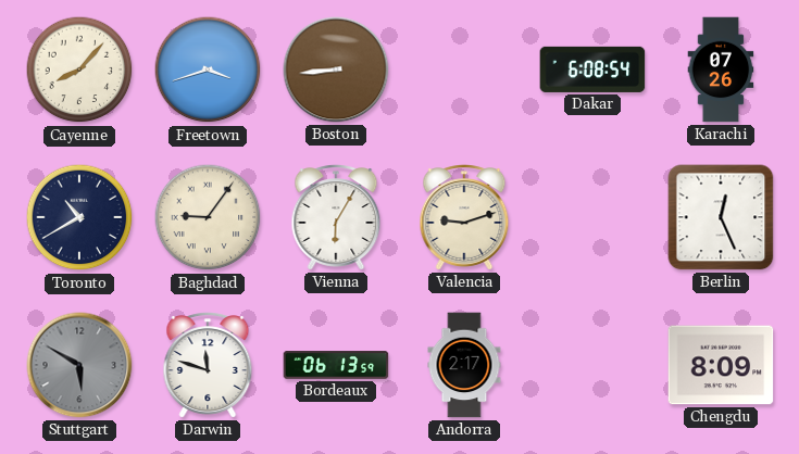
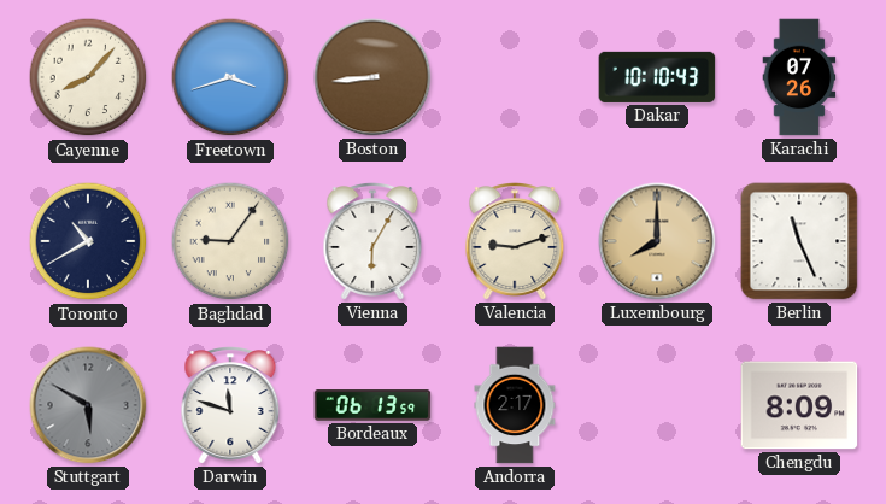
Dakar: 6:08 -> 10:10 (657, 77)
Luxembourg: none -> 8:00 (657, 241)
Berlin: 12:26 -> 11:26 (799, 241)
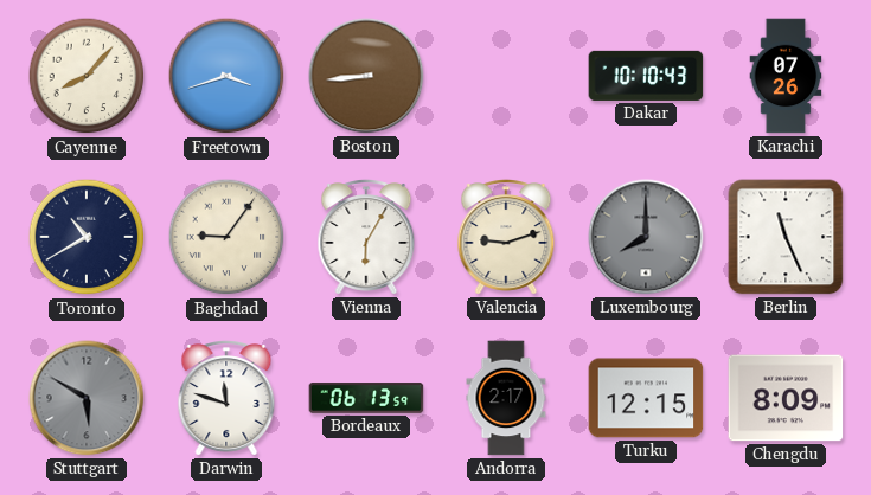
Luxembourg dial: champagne -> grey (646, 237)
Turku: none -> 12:15 (646, 398)
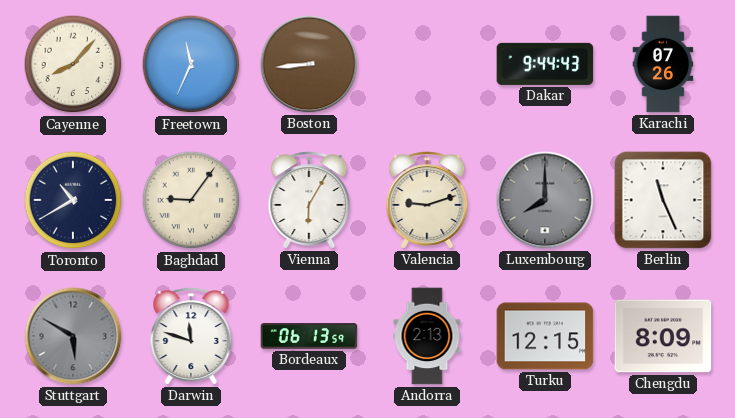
Freetown: 3:42 -> 11:34 (191, 64)
Dakar: 10:10 -> 9:44 (545, 64)
Andorra: 2:17 -> 2:13 (427, 336)
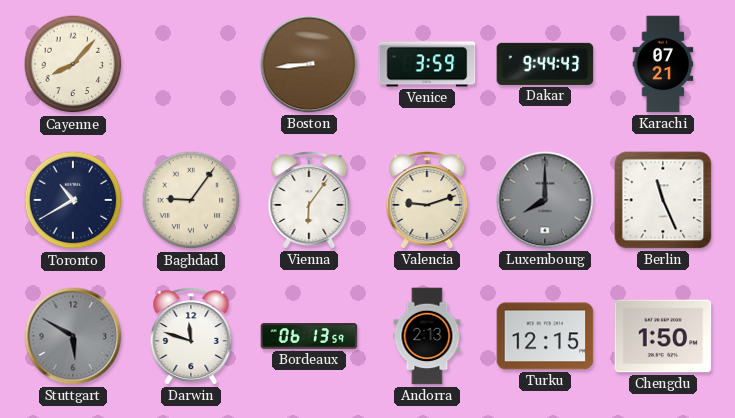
Freetown: 11:34 -> none (191, 64)
Venice: none -> 3:59 (427, 64)
Karachi: 07:26 -> 07:21 (663, 64)
Vienna: 6:05 -> 6:06 (309, 200)
Chengdu: 8:09 -> 1:50 (663, 336)
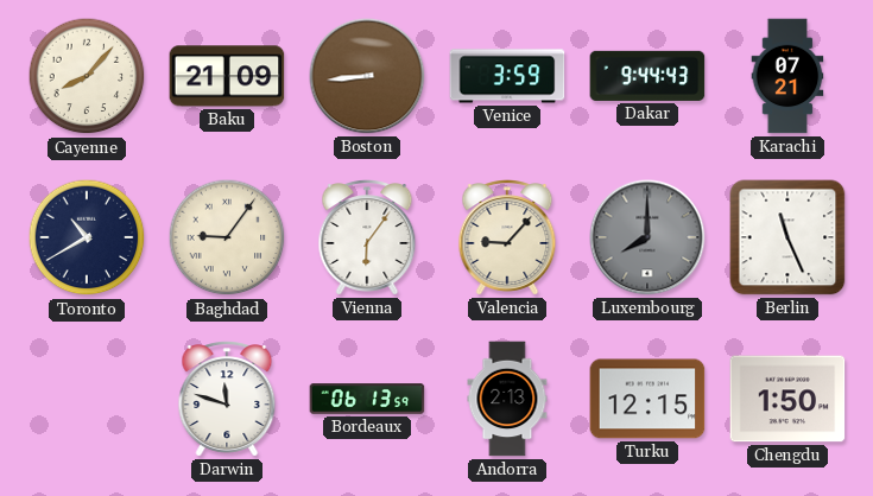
Baku: none -> 21:09 (227, 76)
Valencia: 9:12 -> 9:07 (507, 237)
Stuttgart: 5:50 -> none (73, 336)
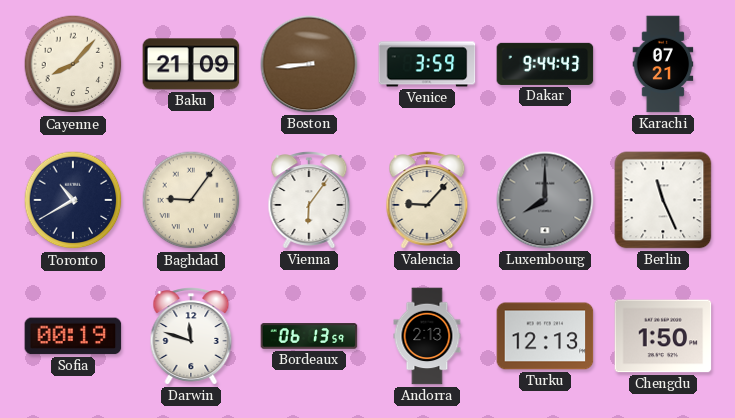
Sofia: none -> 00:19 (73, 336)
Turku: 12:15 -> 12:13 (545, 336)
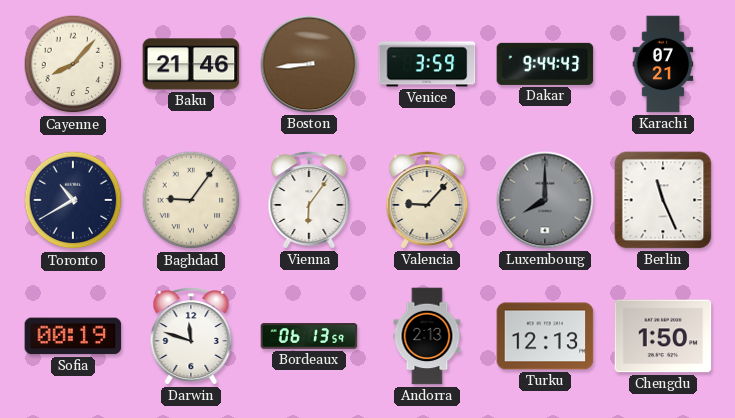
Baku: 21:09 -> 21:46 (191, 64)
